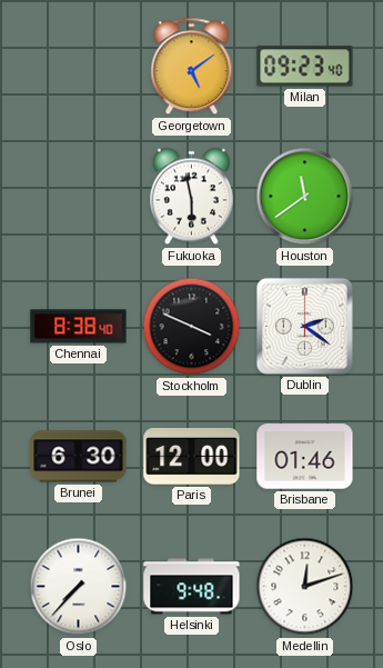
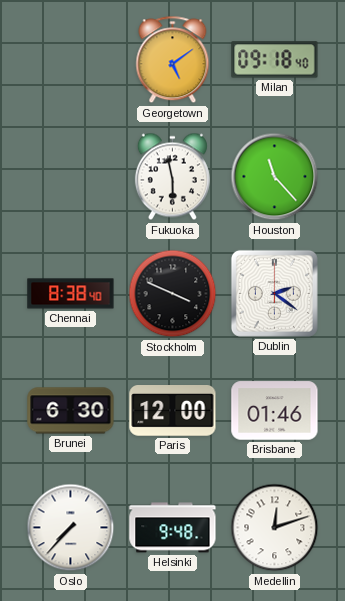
Milan: 09:23 -> 09:18 (275, 60)
Houston: 11:39 -> 11:23 (275, 177)
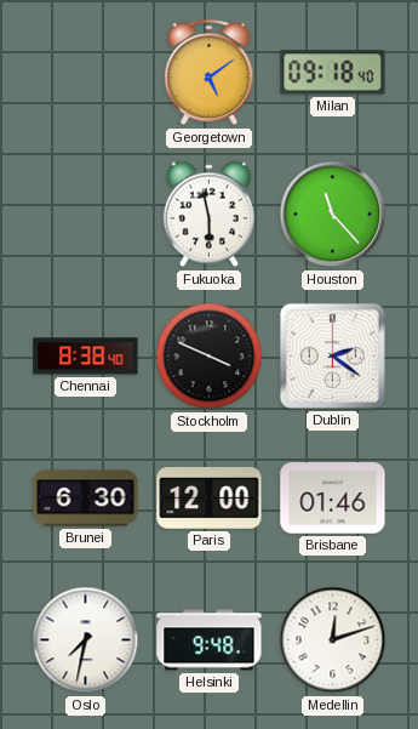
Oslo: 7:37 -> 7:32 (86, 640)
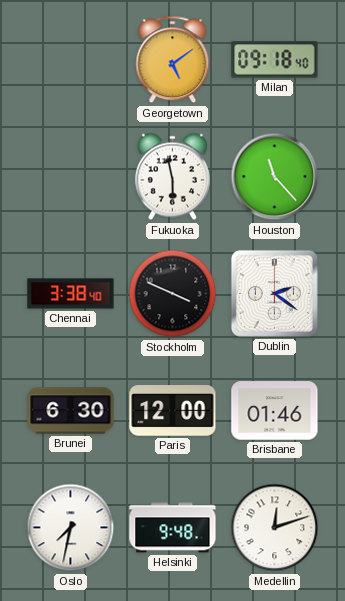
Chennai: 8:38 -> 3:38 (71, 294)
